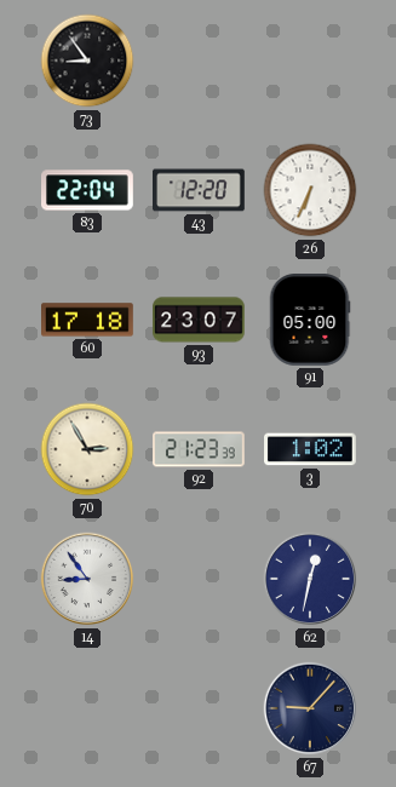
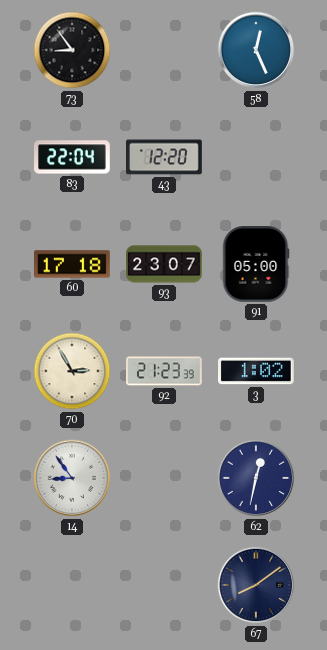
58: none -> 12:26 (256, 50)
26: 6:34 -> none (310, 190)
67: 9:07 -> 8:09 (256, 585)
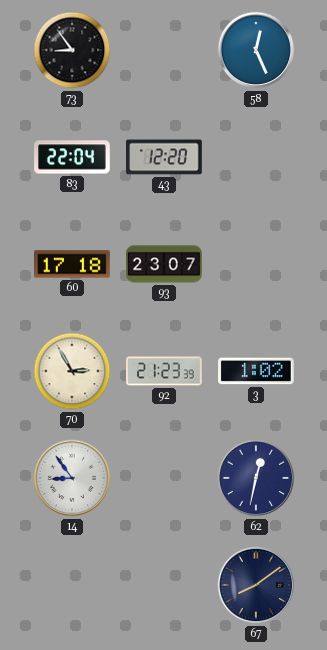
91: 05:00 -> none (256, 265)
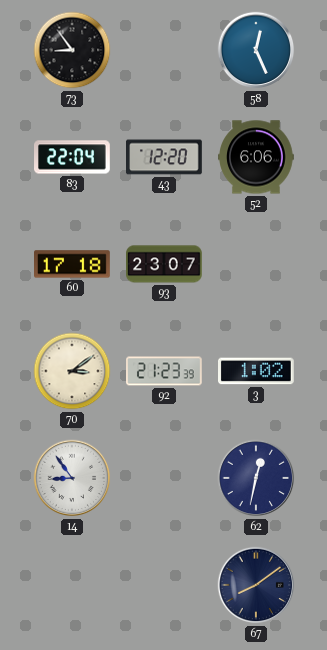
52: none -> 6:06 (256, 157)
70: 2:55 -> 3:09 (72, 371)
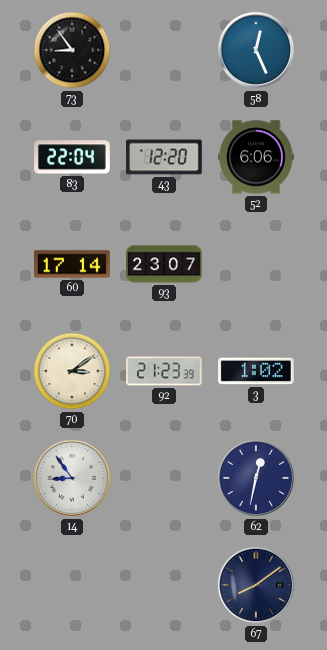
60: 17:18 -> 17:14 (73, 264)
